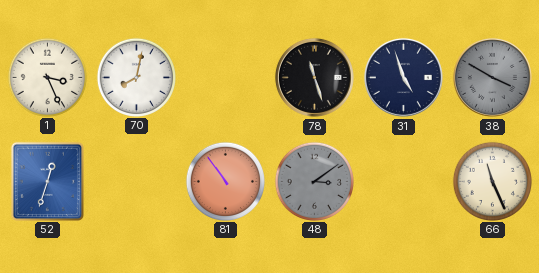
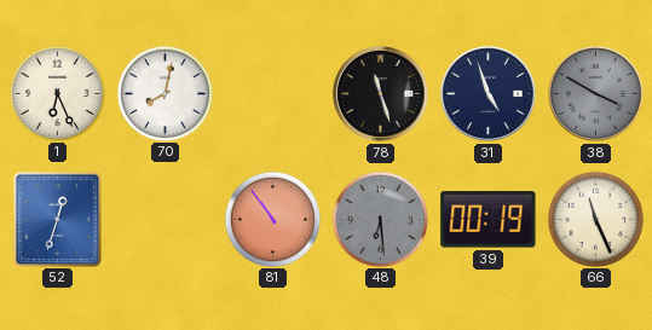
1: 3:26 -> 6:26 (57, 93)
48: 3:09 -> 6:29 (380, 219)
39: none -> 00:19 (489, 220)
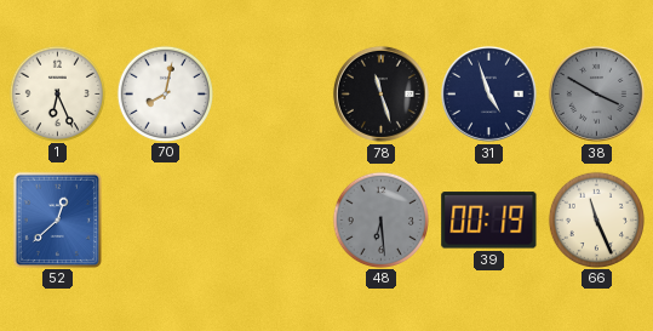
52: 12:33 -> 12:38 (57, 219)
81: 10:54 -> none (272, 219)
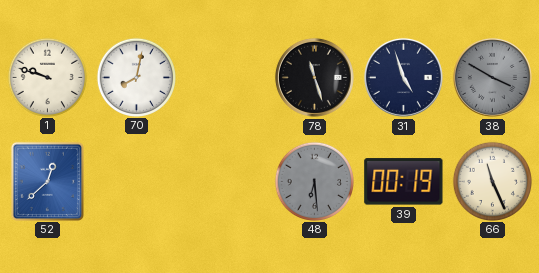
1: 6:26 -> 9:48 (47, 77)
